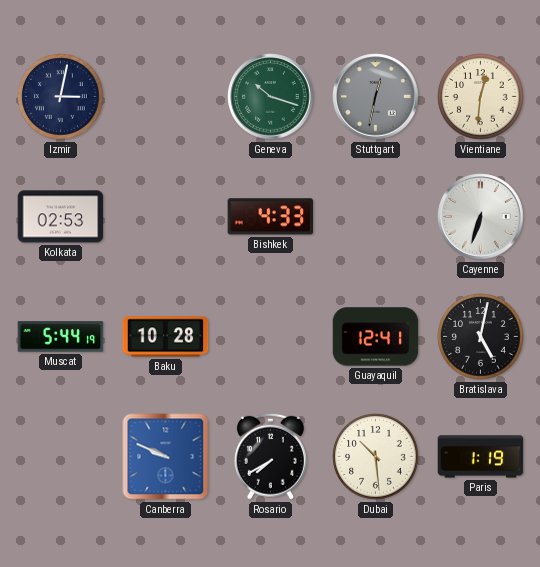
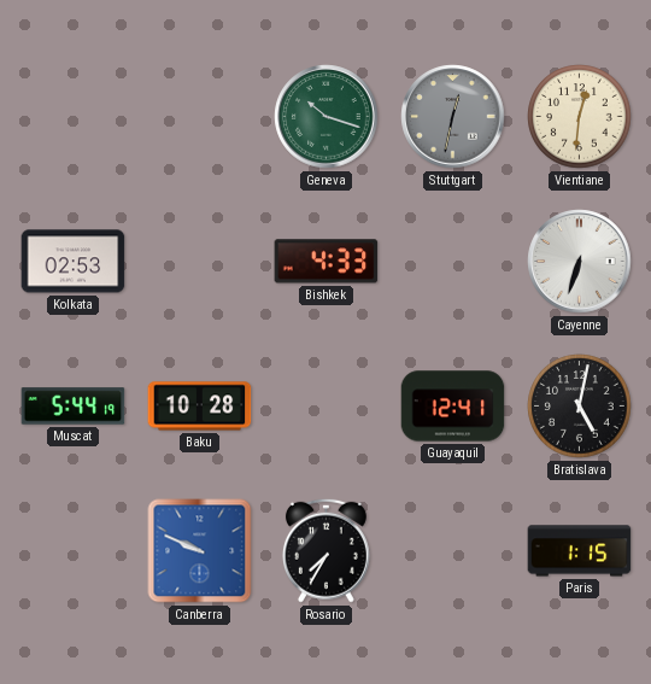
Izmir: 3:02 -> none (61, 97)
Rosario: 7:40 -> 7:35 (325, 550)
Dubai: 10:29 -> none (376, 457)
Paris: 1:19 -> 1:15 (580, 551)
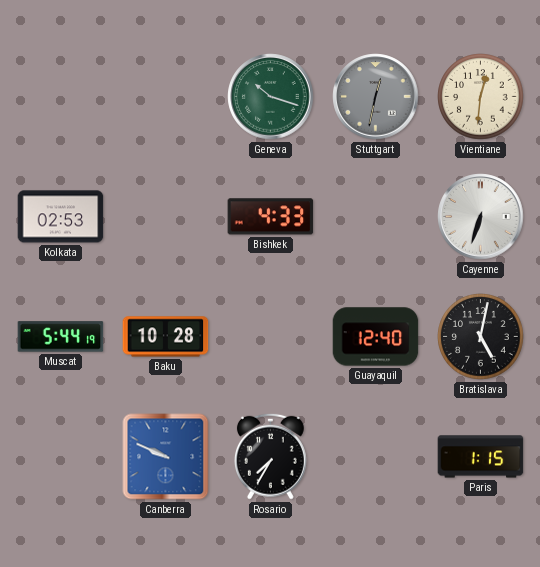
Guayaquil: 12:41 -> 12:40 (376, 337)
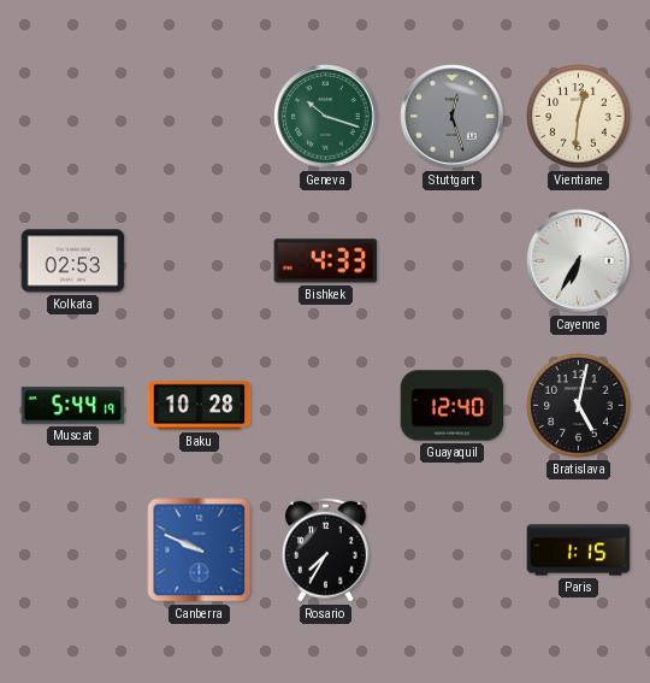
Stuttgart: 12:32 -> 12:27 (453, 117)
Cayenne: 6:33 -> 6:35 (579, 261)
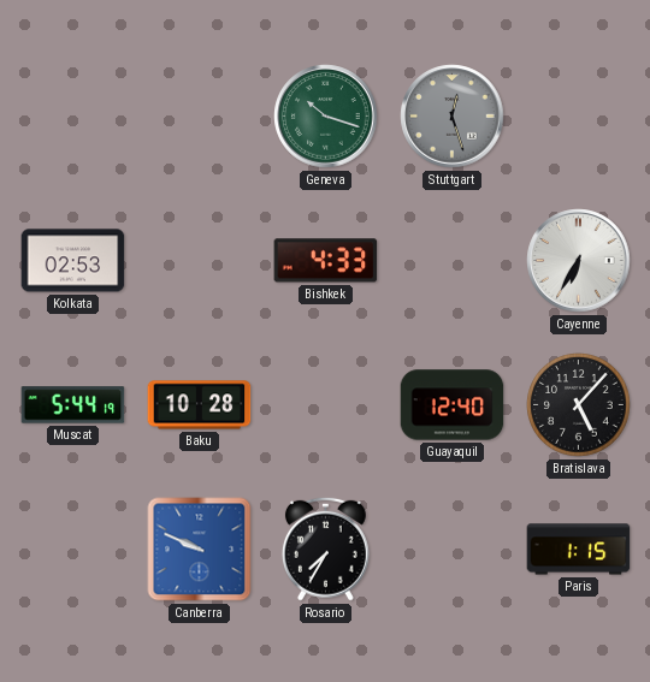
Vientiane: 12:31 -> none (579, 117)
Bratislava: 5:02 -> 5:07 (579, 405)
